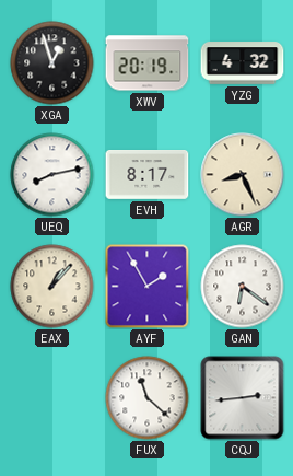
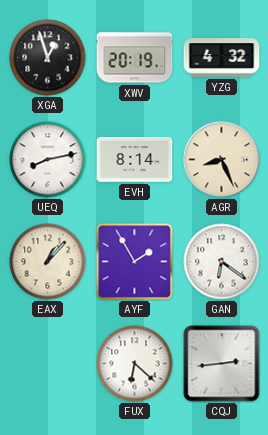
EVH: 8:17 -> 8:14 (135, 160)
FUX: 11:22 -> 6:22 (135, 364)
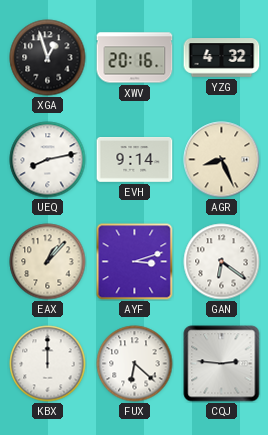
XWV: 20:19 -> 20:16 (135, 58)
EVH: 8:14 -> 9:14 (135, 160)
AYF: 1:55 -> 3:12 (135, 262)
KBX: none -> 12:00 (48, 364)
CQJ: 2:44 -> 2:46 (222, 364)
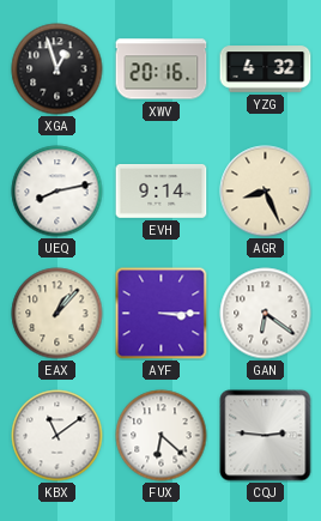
AYF: 3:12 -> 3:15 (162, 314)
KBX: 12:00 -> 11:09 (57, 436)
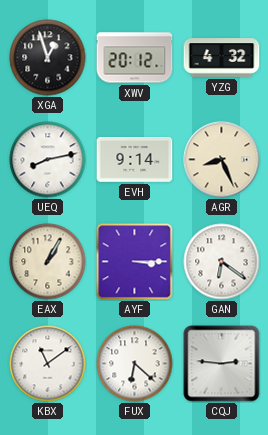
XWV: 20:16 -> 20:12 (135, 58)
EAX: 1:07 -> 1:05 (48, 262)
